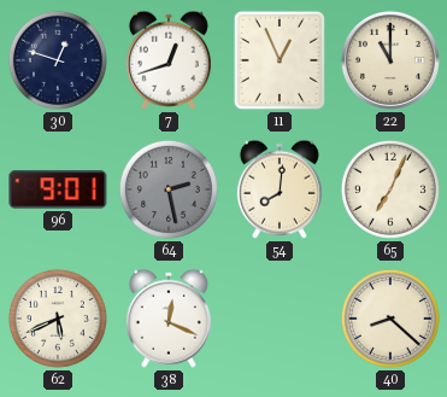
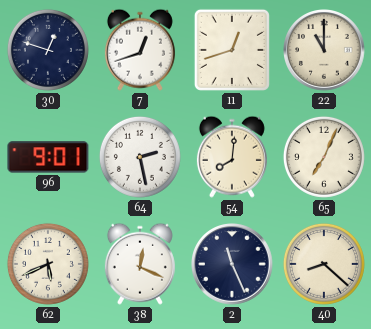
11: 12:56 -> 12:42 (232, 50)
64 dial: grey -> white (140, 157)
2: none -> 11:26 (233, 265)
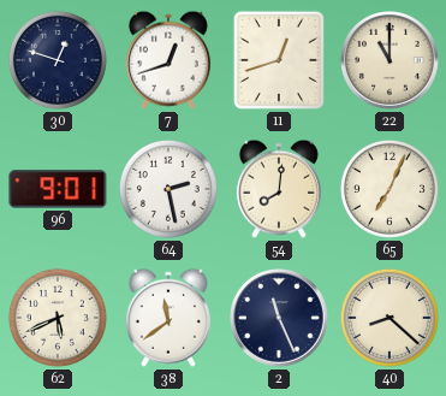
38: 12:19 -> 11:39 (168, 318)
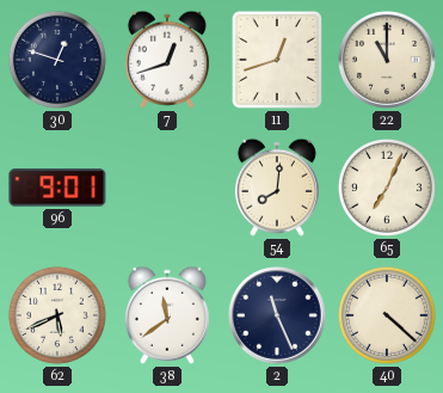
64: 2:28 -> none (168, 189)
40: 8:22 -> 4:22 (387, 315)
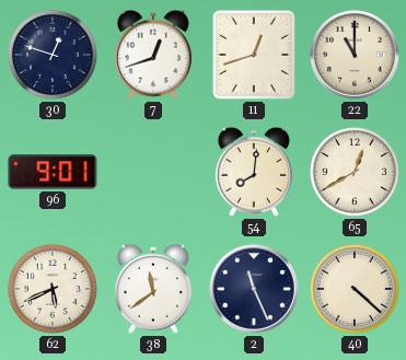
65: 7:04 -> 12:40 (355, 172)
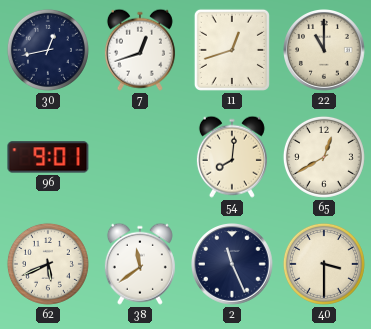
30: 12:48 -> 12:43 (48, 50)
40: 4:22 -> 3:30 (324, 264)
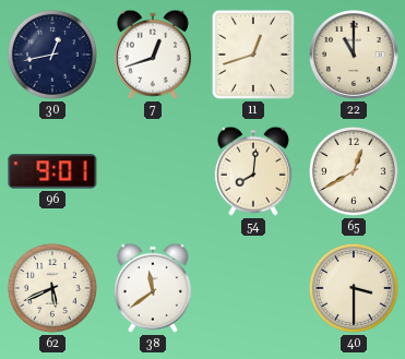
2: 11:26 -> none (233, 265)
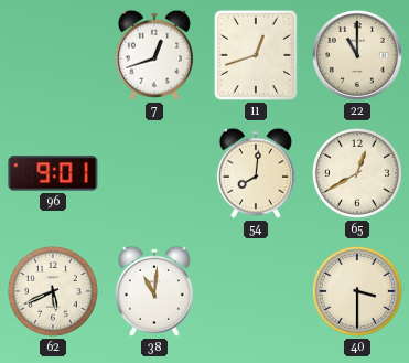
30: 12:43 -> none (52, 55)
38: 11:39 -> 11:01 (154, 291)
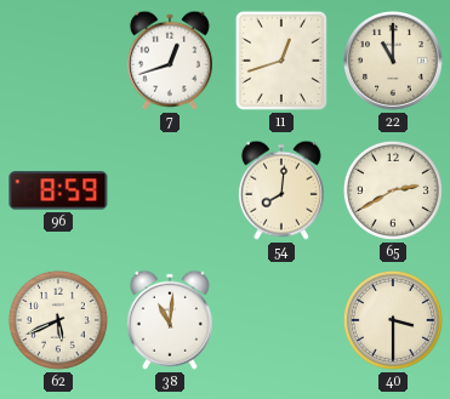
96: 9:01 -> 8:59 (58, 190)
65: 12:40 -> 2:40 (393, 190)
